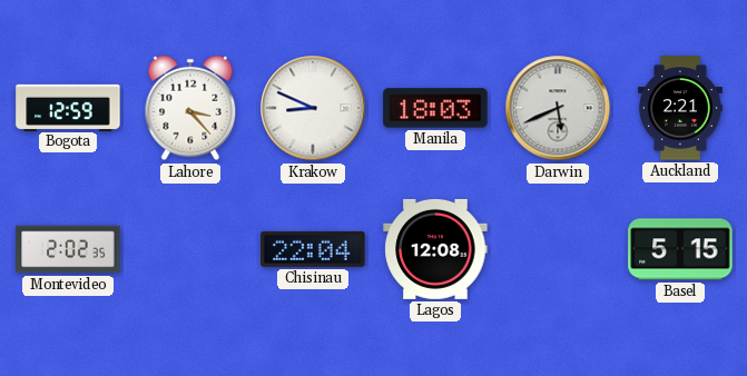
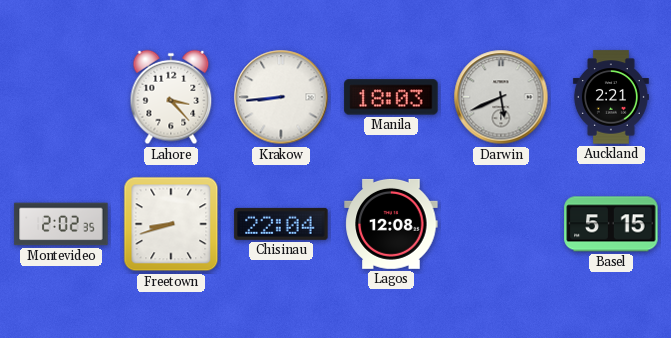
Bogota: 12:59 -> none (68, 107)
Krakow: 8:49 -> 8:44 (281, 97)
Freetown: none -> 8:42 (171, 224)
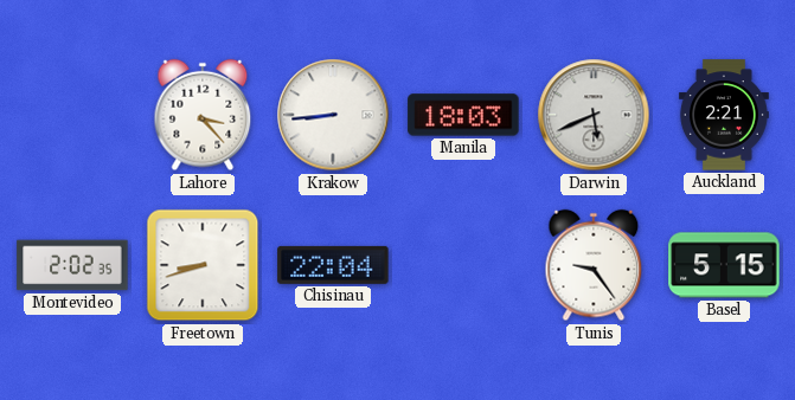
Lagos: 12:08 -> none (391, 224)
Tunis: none -> 9:24 (594, 265)
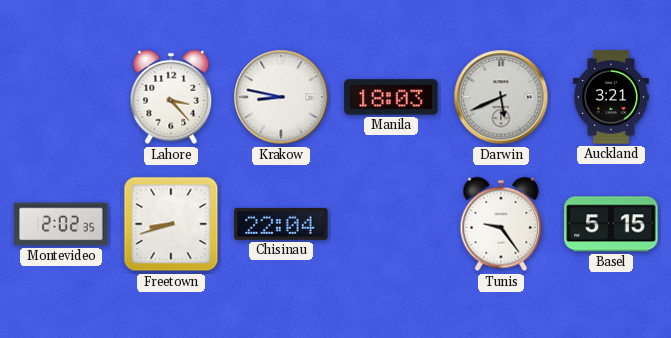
Krakow: 8:44 -> 8:47 (281, 97)
Auckland: 2:21 -> 3:21 (611, 97)
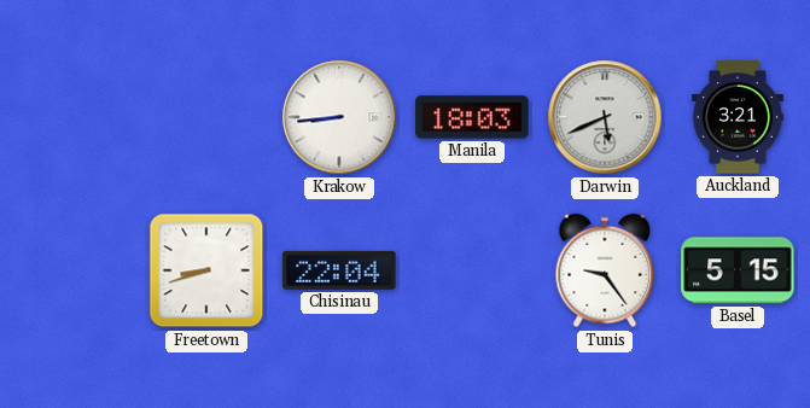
Lahore: 3:23 -> none (171, 97)
Krakow: 8:47 -> 8:44 (339, 117)
Montevideo: 2:02 -> none (61, 224)
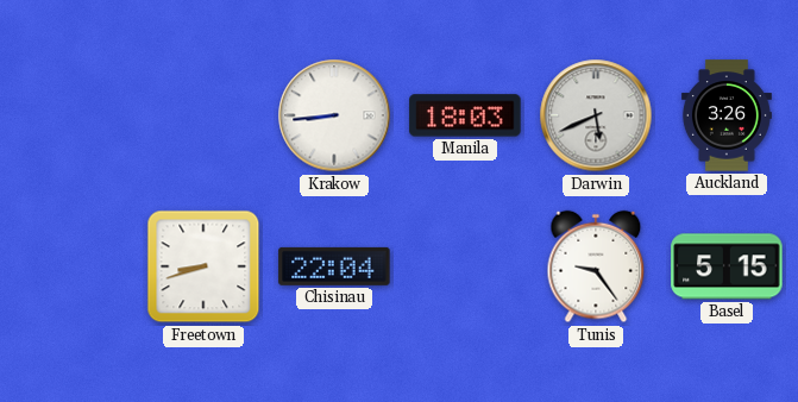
Auckland: 3:21 -> 3:26 (727, 115)
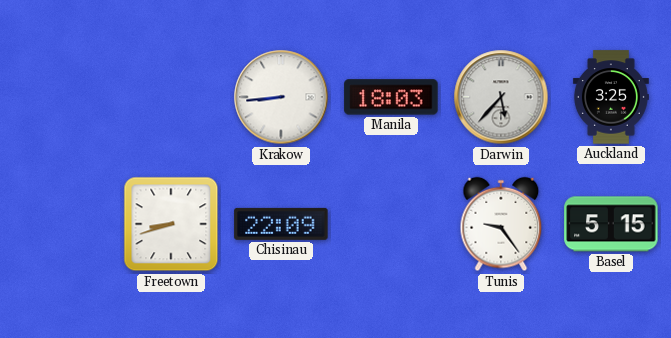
Darwin: 5:41 -> 5:37 (501, 97)
Auckland: 3:26 -> 3:25 (611, 97)
Chisinau: 22:04 -> 22:09 (281, 224)
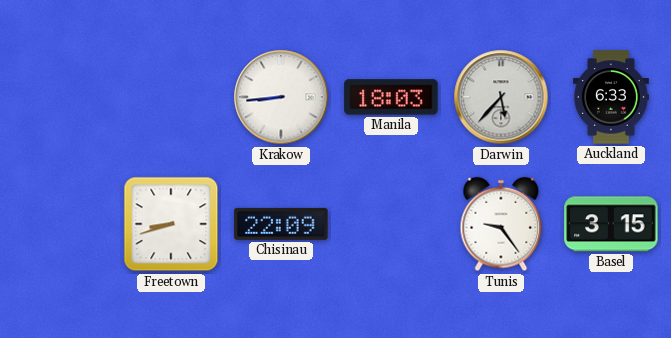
Auckland: 3:25 -> 6:33 (611, 97)
Basel: 5:15 -> 3:15 (611, 224)
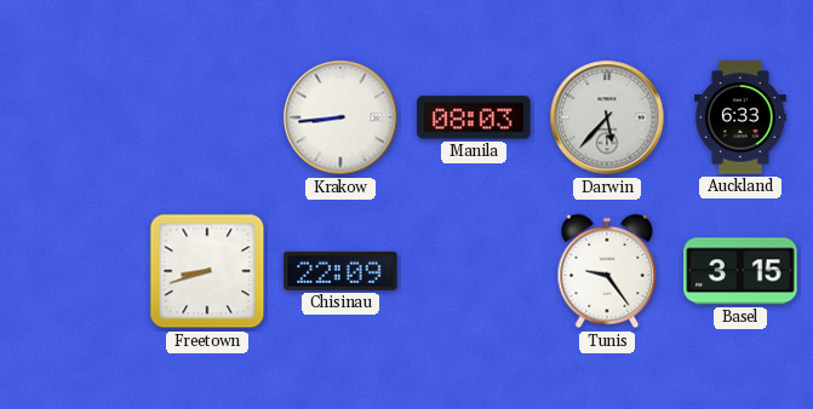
Manila: 18:03 -> 08:03 (474, 117)
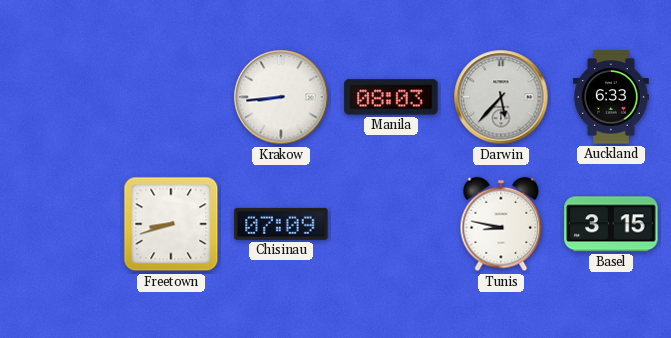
Chisinau: 22:09 -> 07:09 (281, 224)
Tunis: 9:24 -> 8:47 (501, 224)
